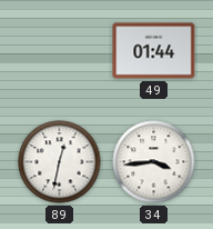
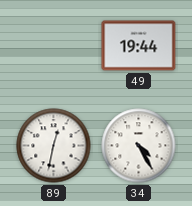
49: 01:44 -> 19:44 (139, 46)
34: 3:44 -> 4:25 (139, 146)
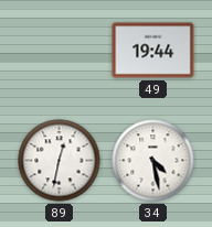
34: 4:25 -> 4:28 (153, 161)
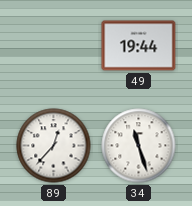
89: 12:32 -> 12:37 (54, 146)
34: 4:28 -> 11:27 (139, 146)
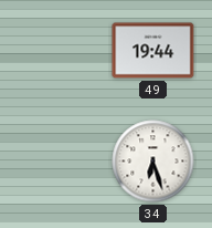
89: 12:37 -> none (54, 146)
34: 11:27 -> 6:27 (153, 162)
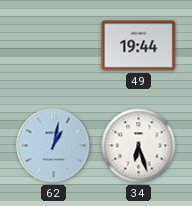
62: none -> 1:02 (54, 146)
